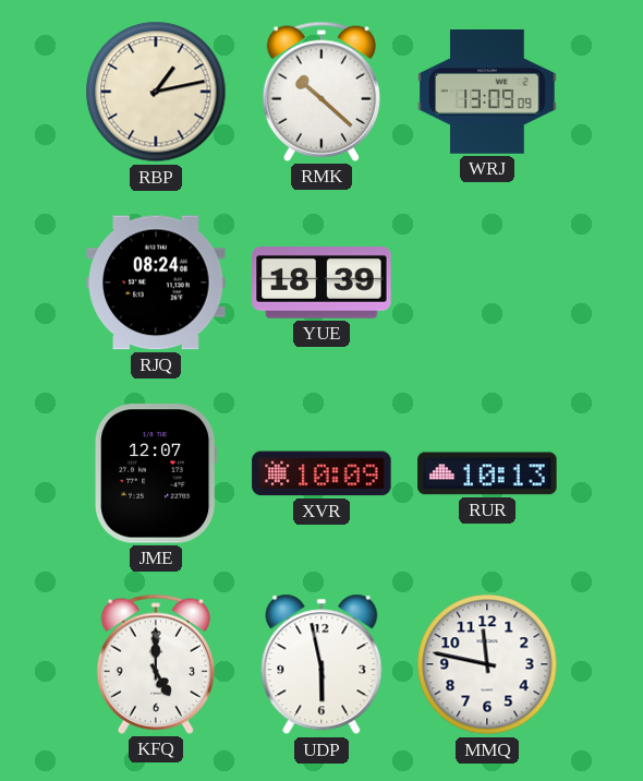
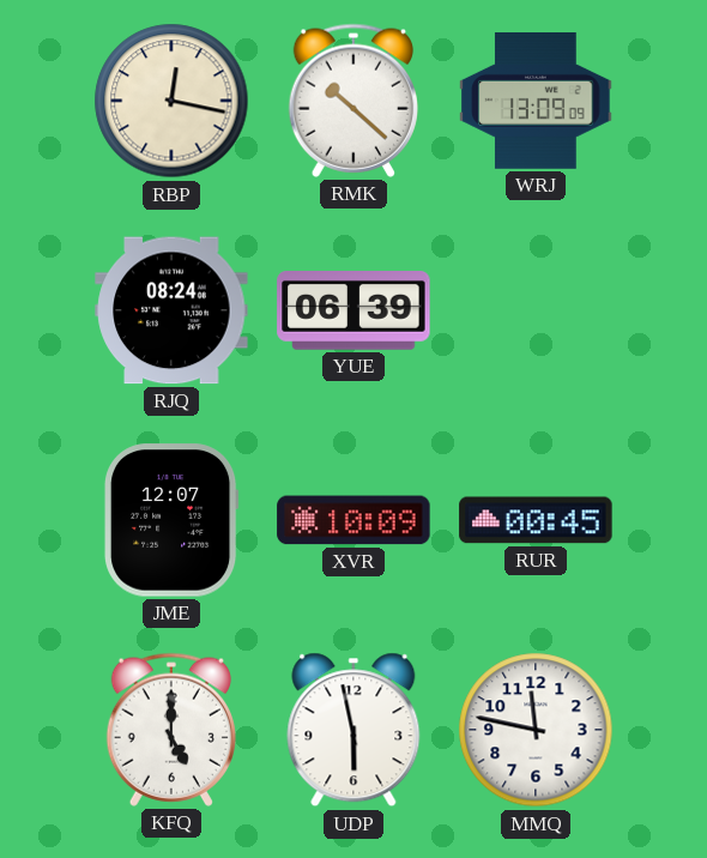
RBP: 1:13 -> 12:17 (171, 101)
YUE: 18:39 -> 06:39 (353, 312)
RUR: 10:13 -> 00:45 (536, 520)
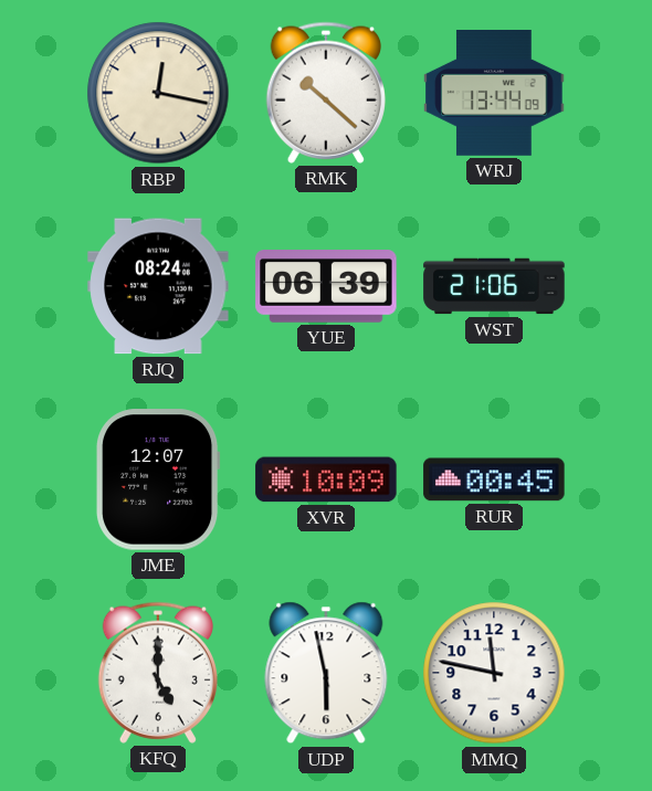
WRJ: 13:09 -> 13:44 (494, 94)
WST: none -> 21:06 (494, 286)
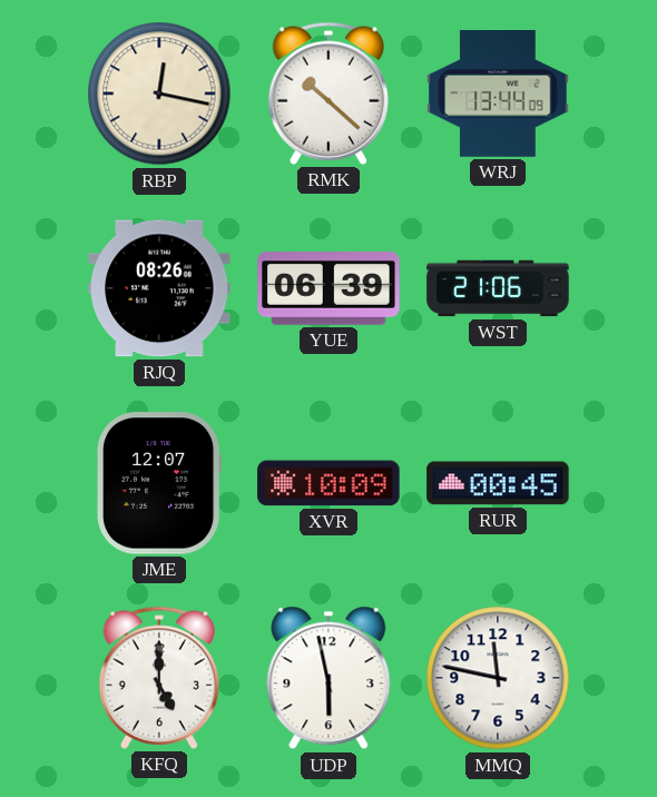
RJQ: 08:24 -> 08:26 (159, 288)
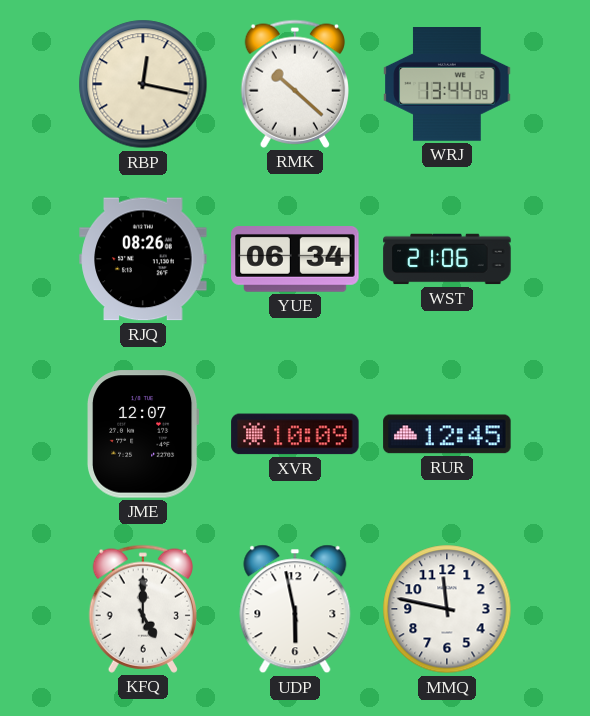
YUE: 06:39 -> 06:34 (295, 260)
RUR: 00:45 -> 12:45 (447, 434)
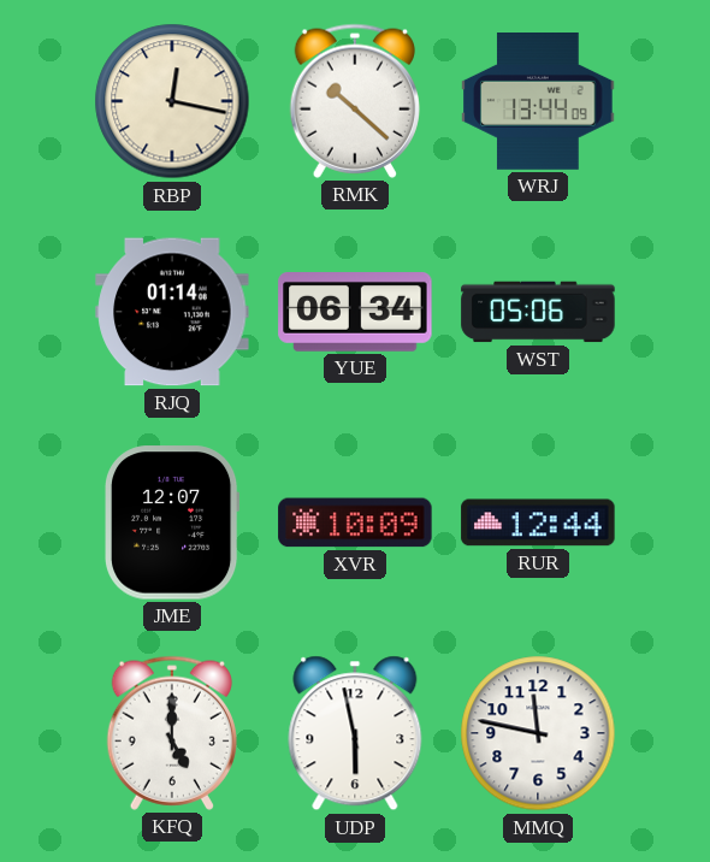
RJQ: 08:26 -> 01:14 (172, 312)
WST: 21:06 -> 05:06 (538, 312)
RUR: 12:45 -> 12:44 (538, 522)
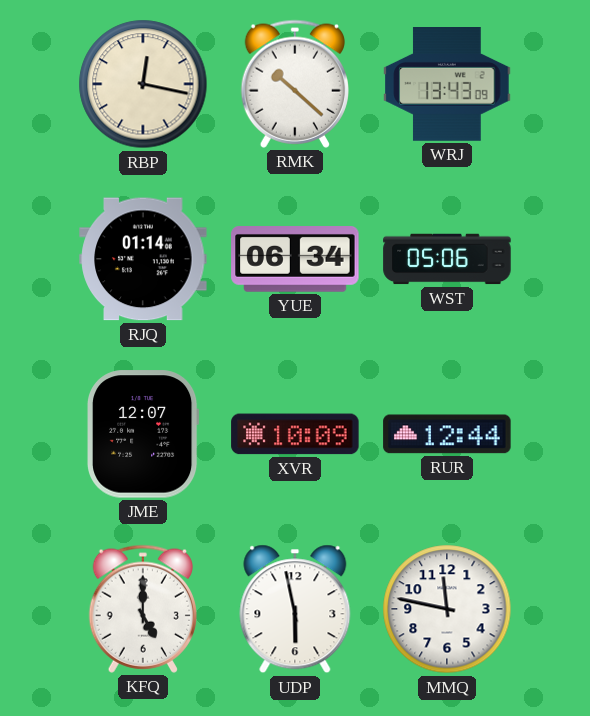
WRJ: 13:44 -> 13:43 (447, 85)
